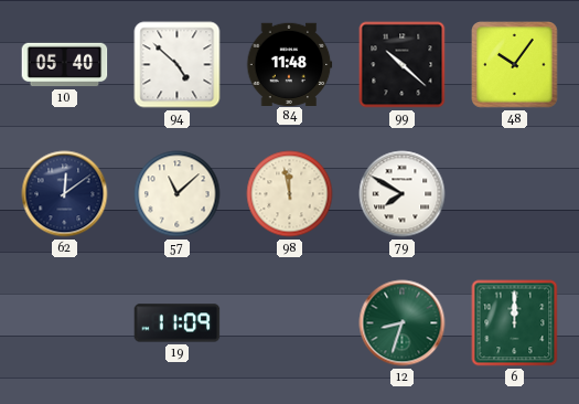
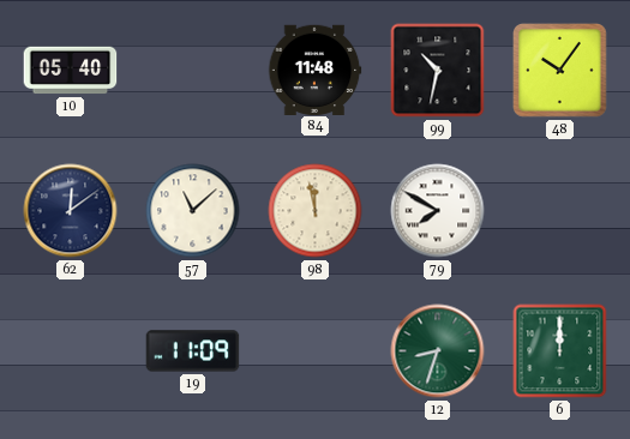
94: 4:52 -> none (178, 65)
99: 10:22 -> 10:32 (438, 71)
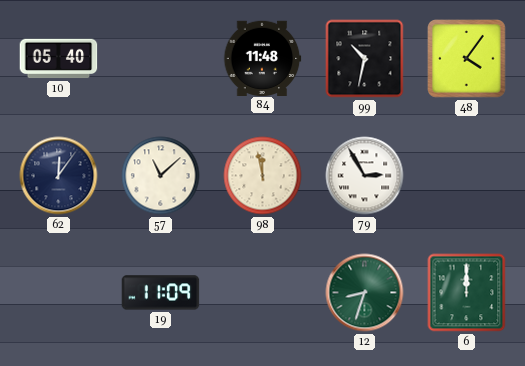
48: 10:06 -> 4:06 (467, 59)
62: 12:09 -> 12:06 (59, 176)
79: 7:50 -> 2:55 (365, 176)
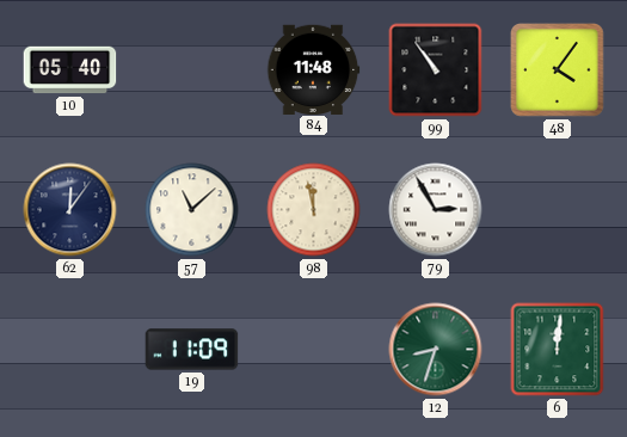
99: 10:32 -> 10:54 (436, 70)
6: 12:00 -> 12:01 (558, 350)
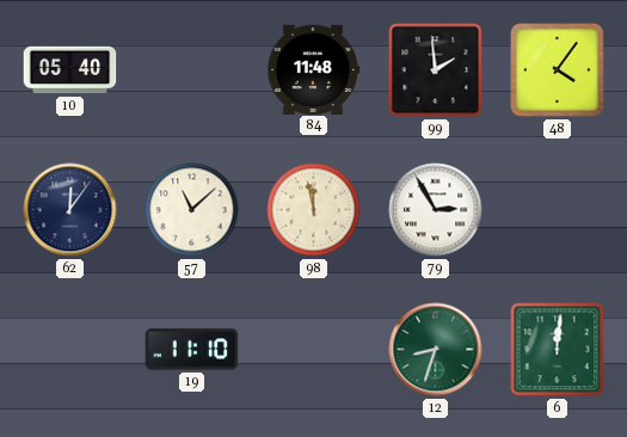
99: 10:54 -> 1:59 (436, 70)
19: 11:09 -> 11:10 (192, 350)
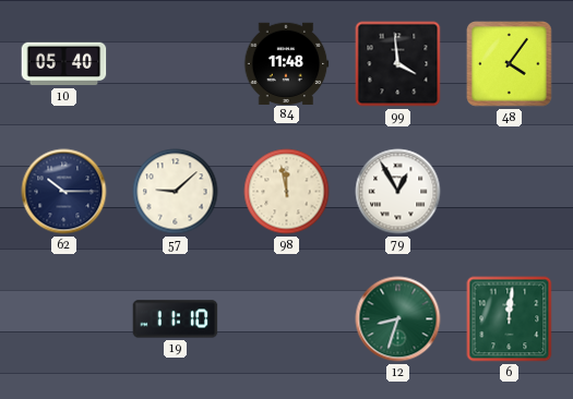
99: 1:59 -> 3:59 (398, 64)
62: 12:06 -> 10:15 (64, 192)
57: 11:08 -> 9:08 (176, 192)
79: 2:55 -> 12:55 (398, 192)
